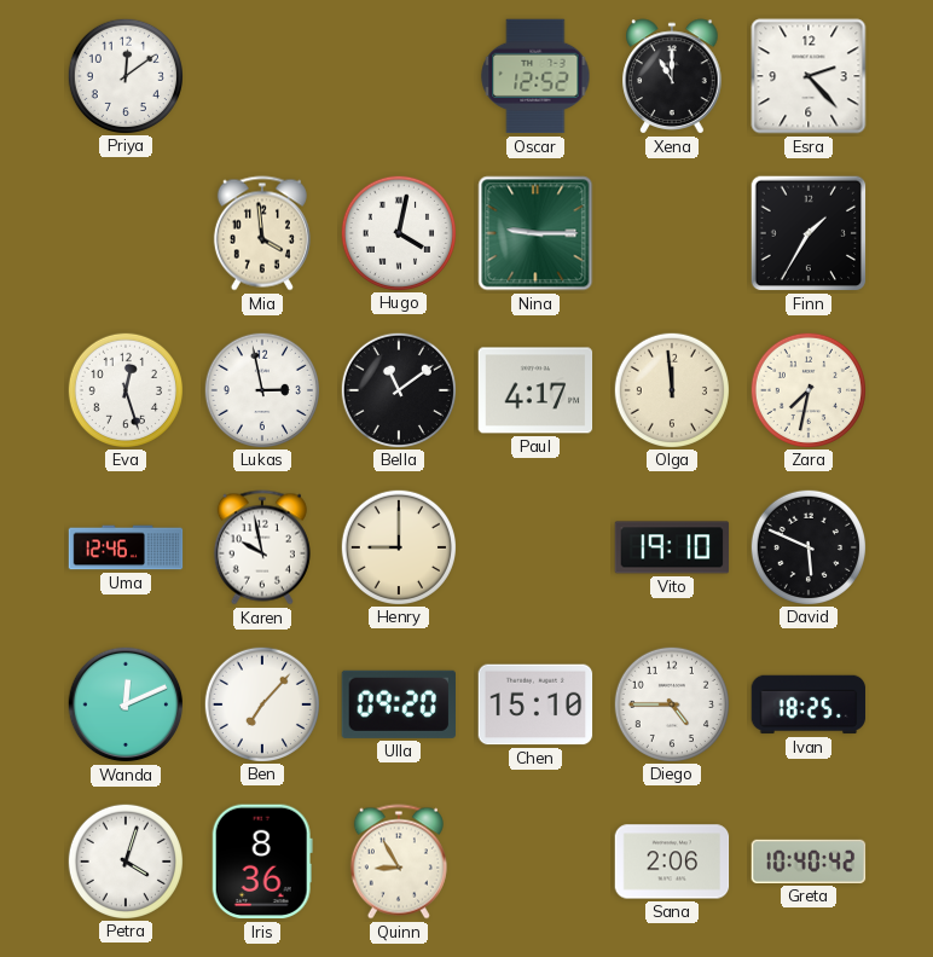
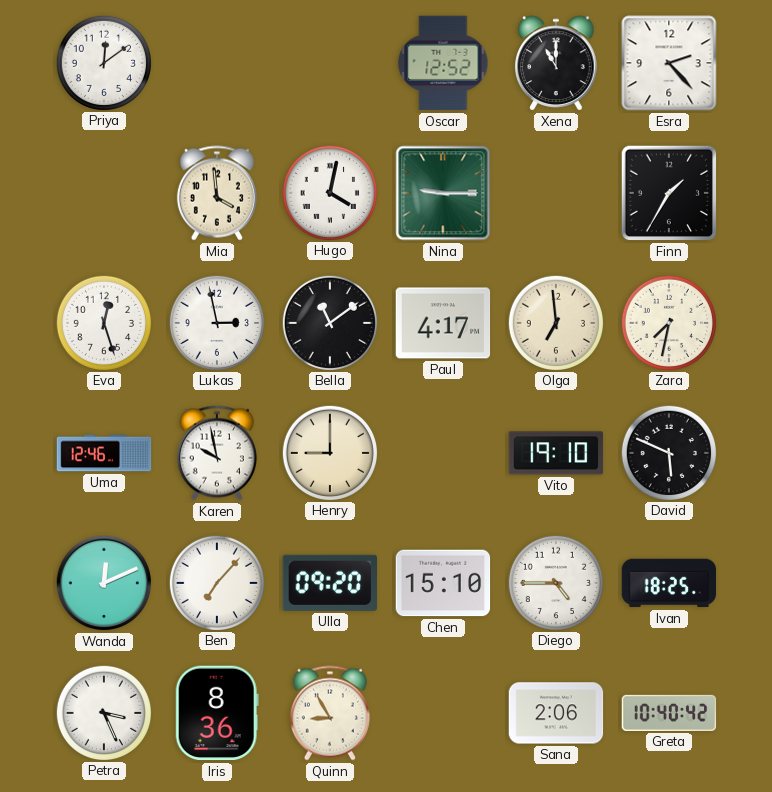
Olga: 11:59 -> 6:59 (555, 322)
Petra: 4:03 -> 3:26 (103, 712)
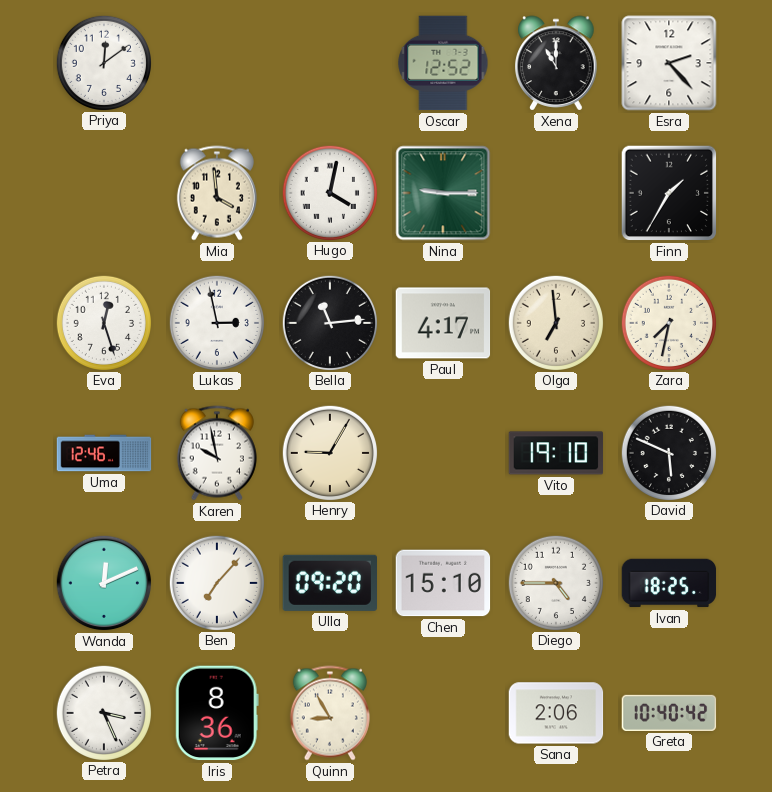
Bella: 11:09 -> 11:14 (329, 322)
Henry: 9:00 -> 9:05 (329, 452)
